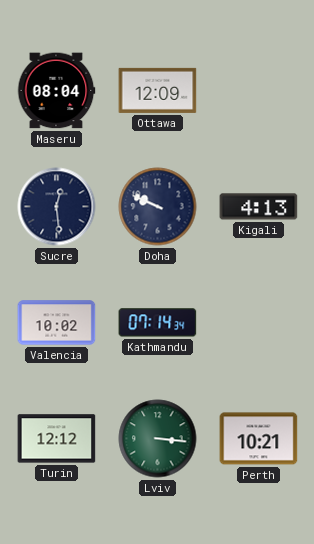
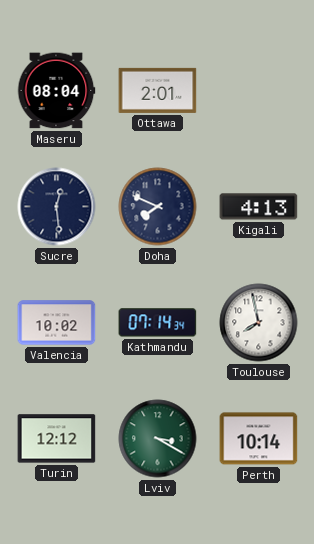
Ottawa: 12:09 -> 2:01 (158, 90)
Doha: 9:49 -> 7:49 (158, 207)
Toulouse: none -> 7:58 (259, 323)
Lviv: 3:16 -> 3:20 (158, 439)
Perth: 10:21 -> 10:14 (259, 439)
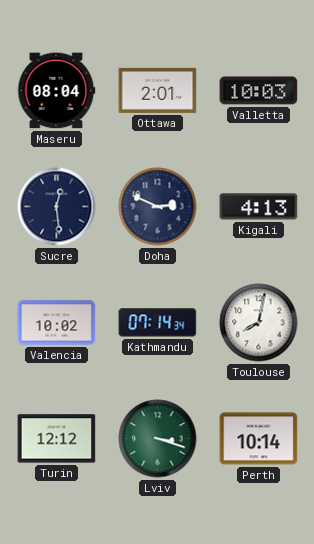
Valletta: none -> 10:03 (259, 91)
Doha: 7:49 -> 2:49 (158, 207)
Toulouse: 7:58 -> 8:02 (259, 323)
Lviv: 3:20 -> 3:18 (158, 439)
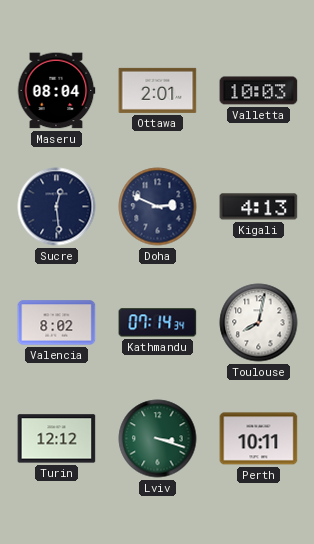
Valencia: 10:02 -> 8:02 (57, 323)
Perth: 10:14 -> 10:11 (259, 439)
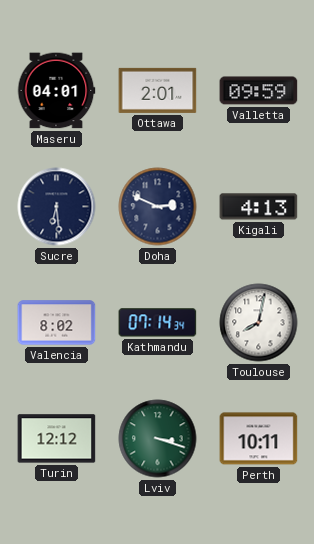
Maseru: 08:04 -> 04:01 (56, 91)
Valletta: 10:03 -> 09:59 (259, 91)
Sucre: 12:29 -> 6:29 (57, 207)
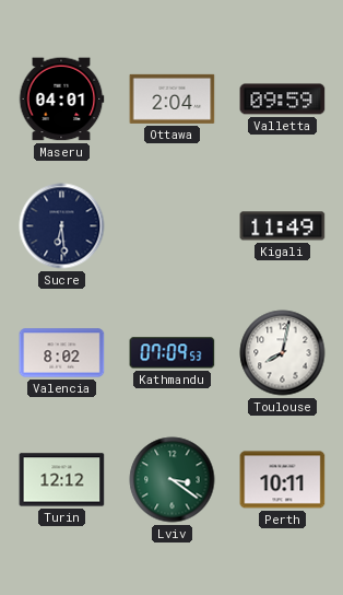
Ottawa: 2:01 -> 2:04 (173, 98)
Doha: 2:49 -> none (158, 207)
Kigali: 4:13 -> 11:49 (283, 226)
Kathmandu: 07:14 -> 07:09 (173, 353)
Lviv: 3:18 -> 3:21 (173, 480)
